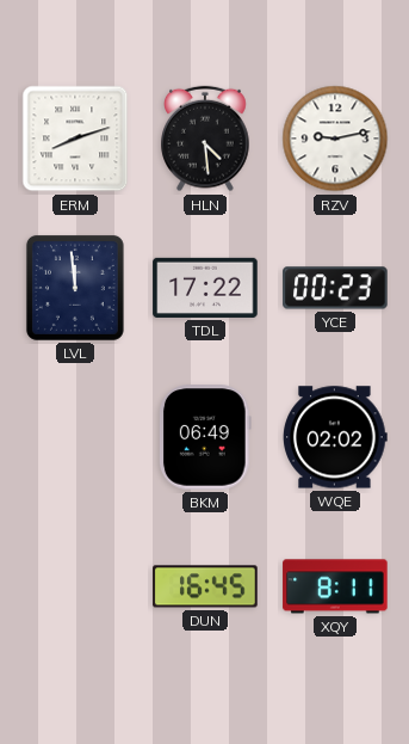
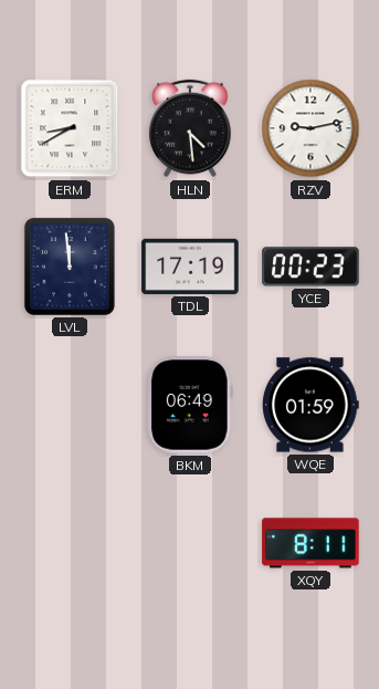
ERM: 8:12 -> 8:40 (70, 128)
TDL: 17:22 -> 17:19 (190, 267)
WQE: 02:02 -> 01:59 (310, 405)
DUN: 16:45 -> none (205, 586)
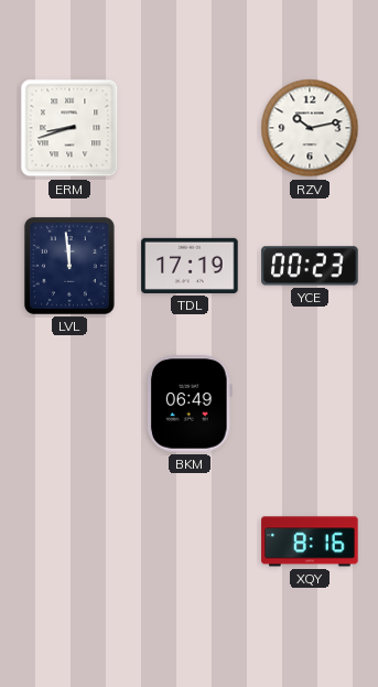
ERM: 8:40 -> 8:42 (69, 128)
HLN: 4:29 -> none (190, 128)
RZV: 9:13 -> 10:13 (310, 128)
WQE: 01:59 -> none (310, 405)
XQY: 8:11 -> 8:16 (310, 541)
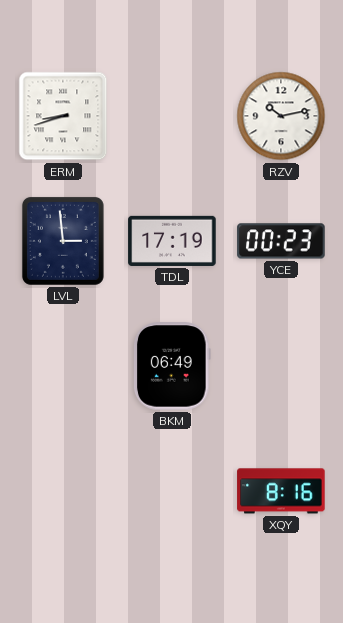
LVL: 11:59 -> 2:59 (63, 241)
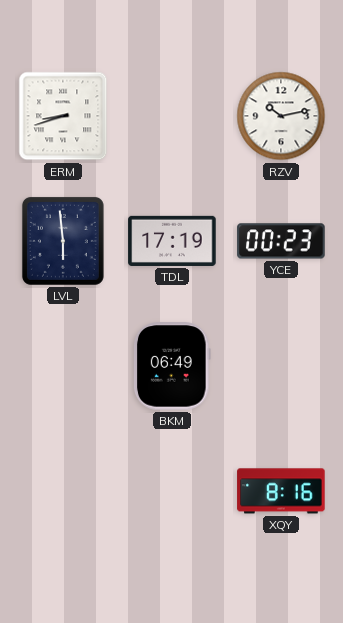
LVL: 2:59 -> 5:59 (63, 241)
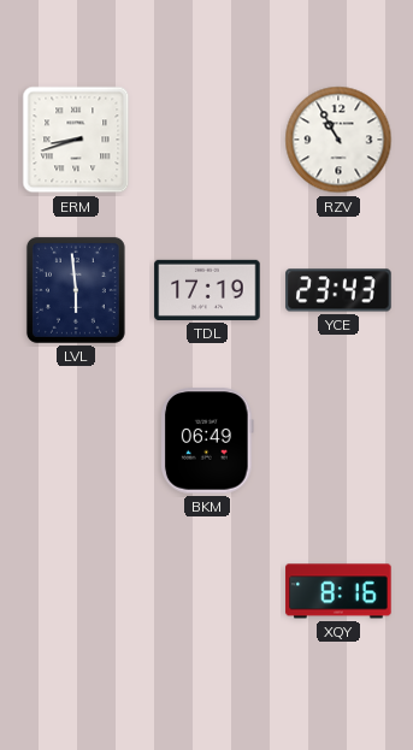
RZV: 10:13 -> 10:55 (338, 140)
YCE: 00:23 -> 23:43 (338, 290)
